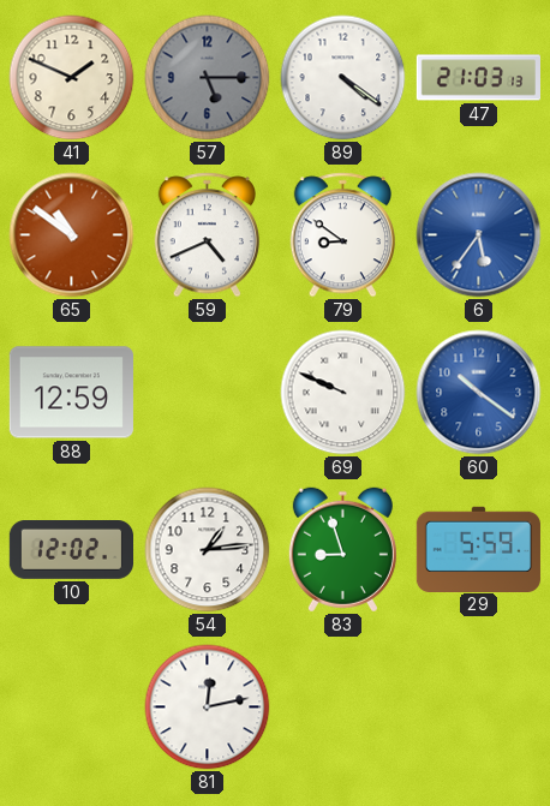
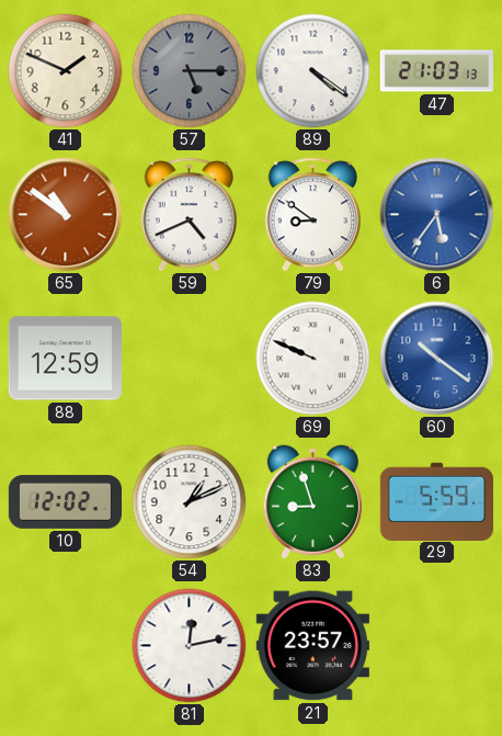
54: 1:14 -> 1:11 (190, 502)
21: none -> 23:57 (312, 646)
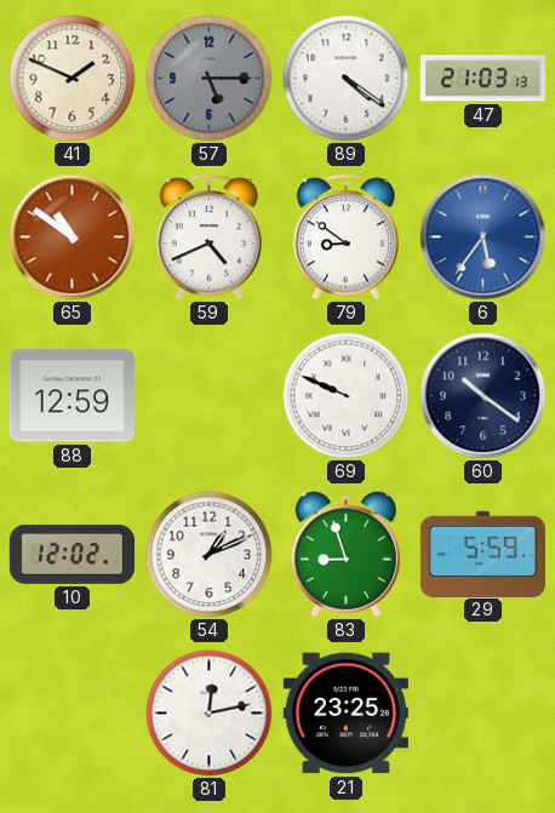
60 dial: blue -> navy (484, 396)
21: 23:57 -> 23:25 (345, 714)
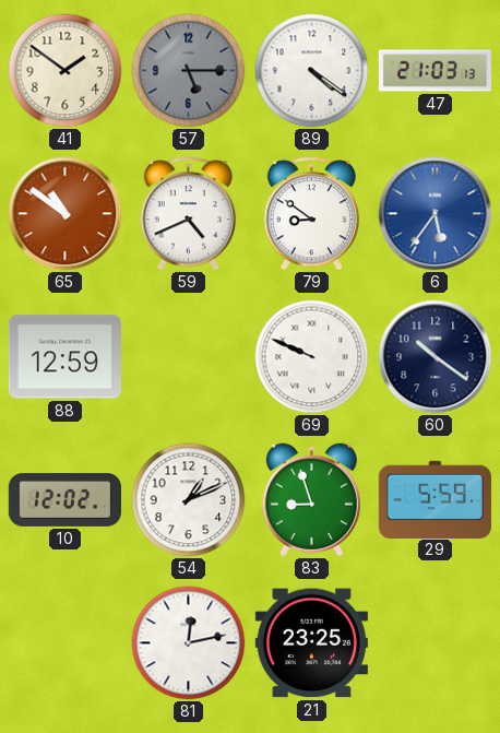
41: 1:49 -> 1:51 (66, 71)
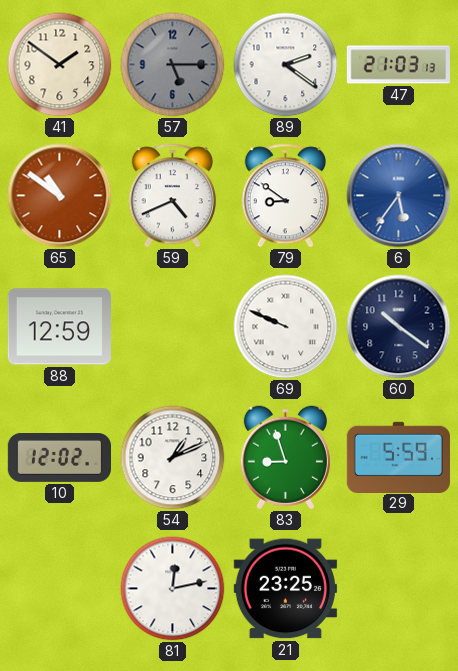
89: 4:21 -> 2:21 (286, 65)
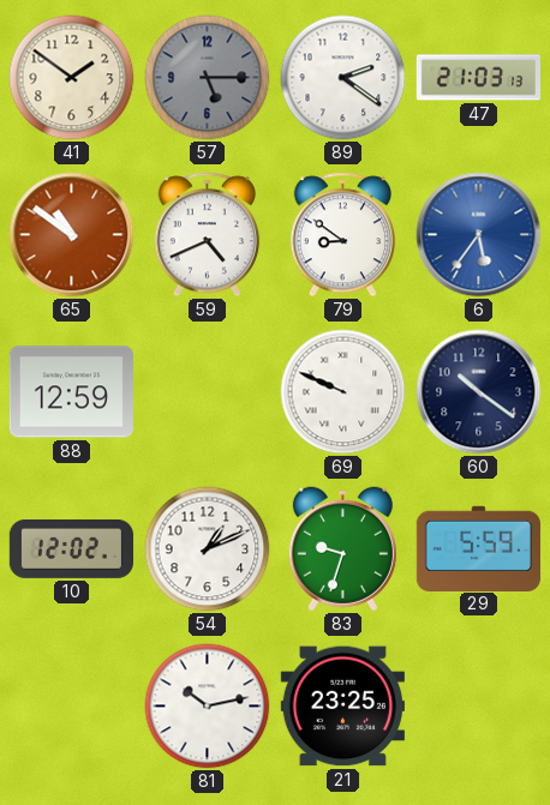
83: 8:57 -> 9:33 (342, 549)
81: 12:13 -> 10:13 (208, 707)
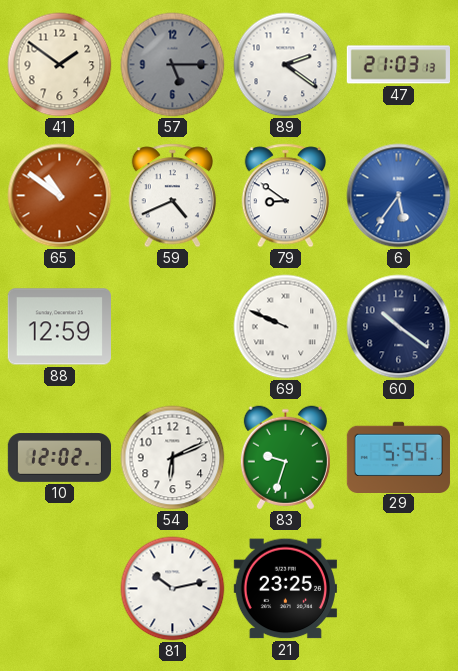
54: 1:11 -> 6:11 (173, 458)
